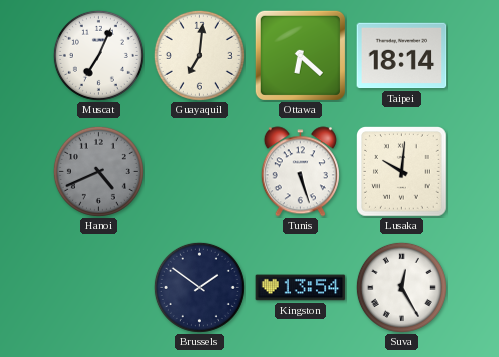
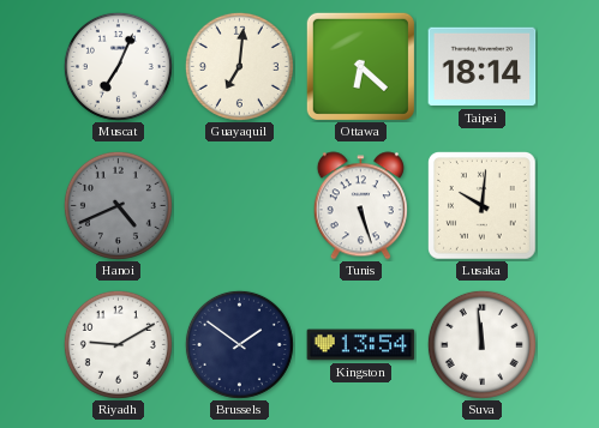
Riyadh: none -> 9:10 (118, 344)
Suva: 12:25 -> 11:59 (481, 344)
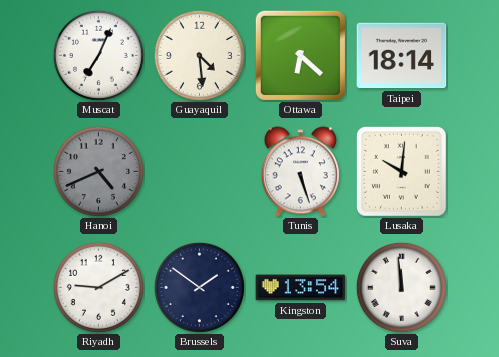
Guayaquil: 7:01 -> 4:29 (199, 55)
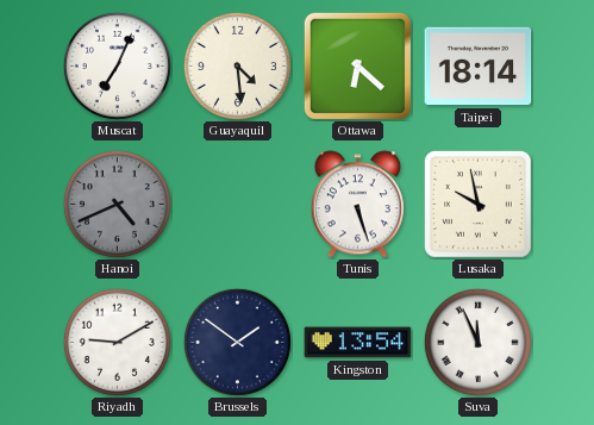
Lusaka: 10:01 -> 9:58 (479, 205)
Suva: 11:59 -> 11:56 (477, 342)
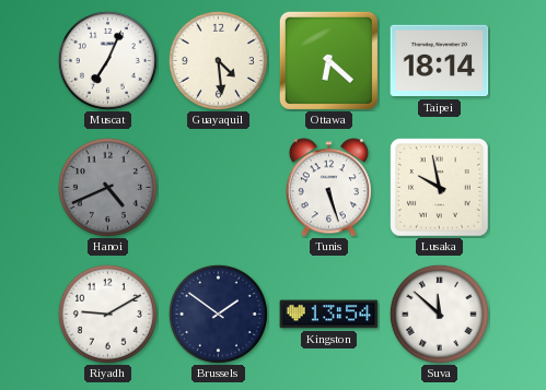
Suva: 11:56 -> 11:52 (439, 314)
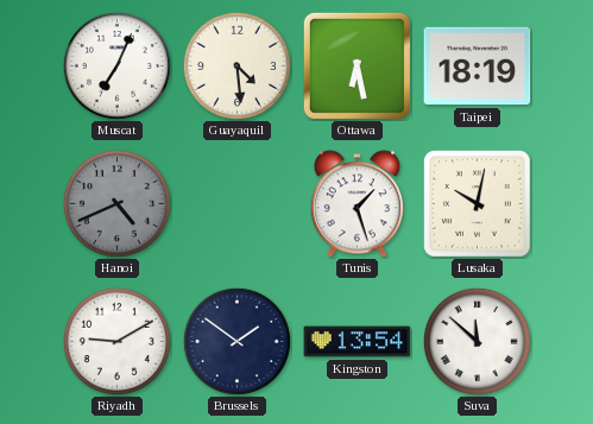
Ottawa: 6:22 -> 6:28 (357, 65)
Taipei: 18:14 -> 18:19 (478, 67)
Tunis: 5:27 -> 1:27 (357, 204)
Lusaka: 9:58 -> 10:02 (478, 204)
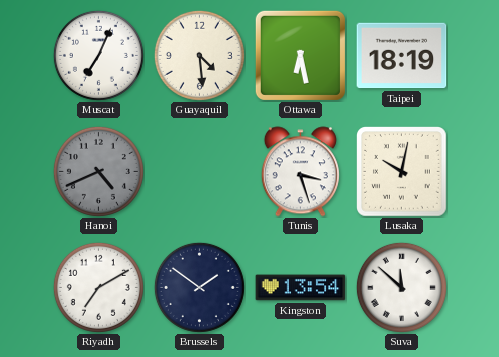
Tunis: 1:27 -> 3:27 (300, 172)
Riyadh: 9:10 -> 7:10 (98, 287)
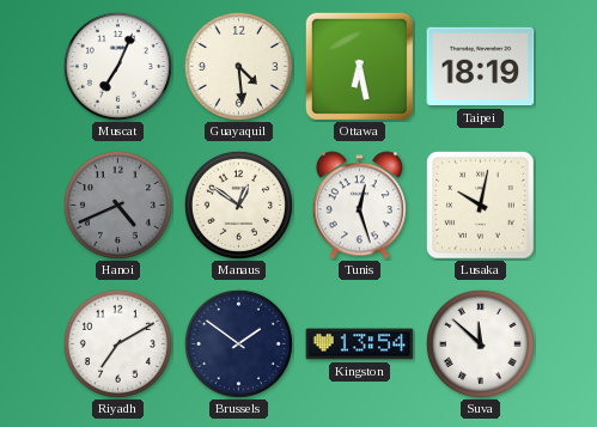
Manaus: none -> 12:51 (238, 205)
Tunis: 3:27 -> 12:27 (359, 206)
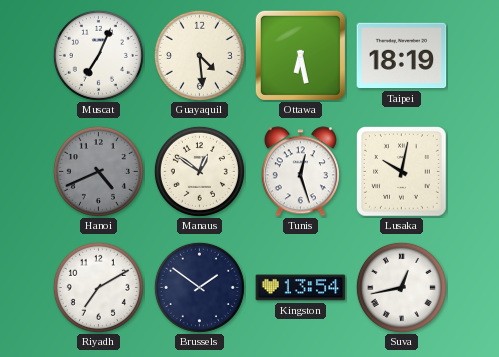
Suva: 11:52 -> 12:43 (401, 287)
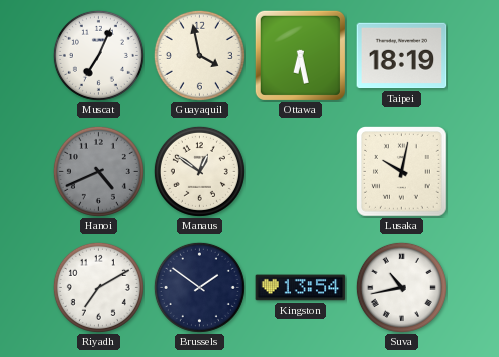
Guayaquil: 4:29 -> 3:58 (199, 55)
Tunis: 12:27 -> none (300, 172)
Suva: 12:43 -> 10:43 (401, 287)
